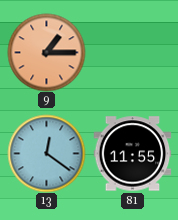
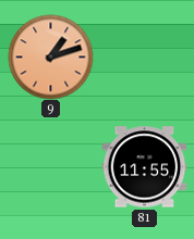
9: 1:15 -> 1:12 (50, 56)
13: 12:21 -> none (46, 153)
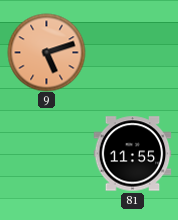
9: 1:12 -> 5:12 (46, 52)
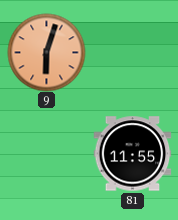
9: 5:12 -> 6:03 (46, 52)
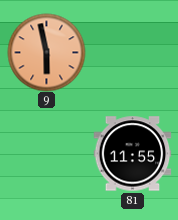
9: 6:03 -> 5:58 (46, 52)
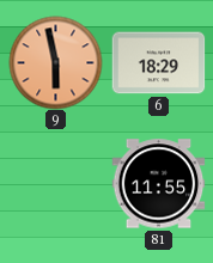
6: none -> 18:29 (158, 63)
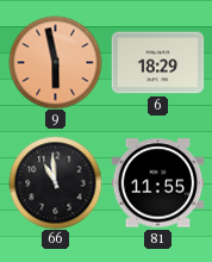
66: none -> 10:59 (55, 182)
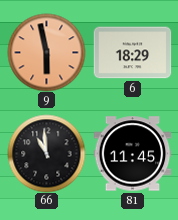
81: 11:55 -> 11:45 (132, 154)
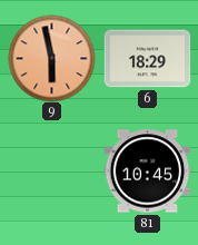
66: 10:59 -> none (46, 153)
81: 11:45 -> 10:45 (147, 171)
